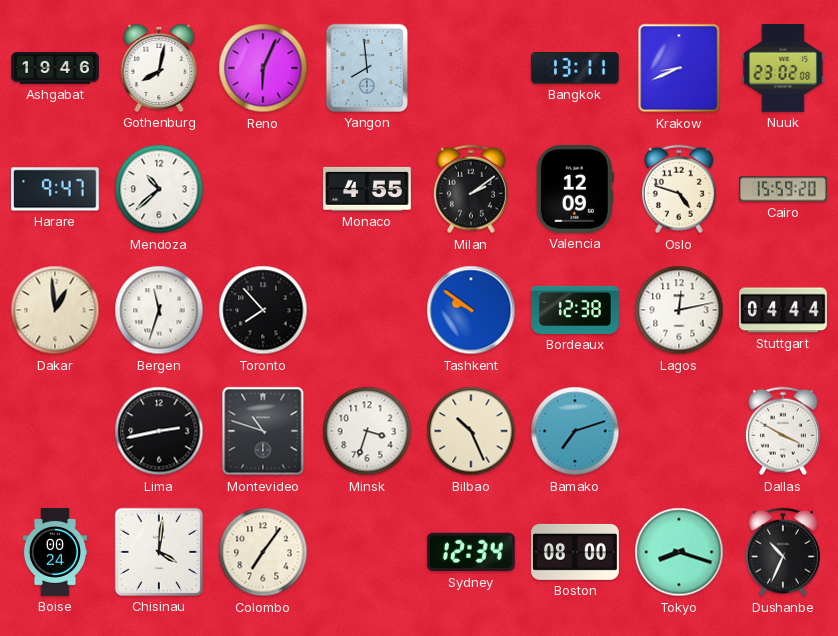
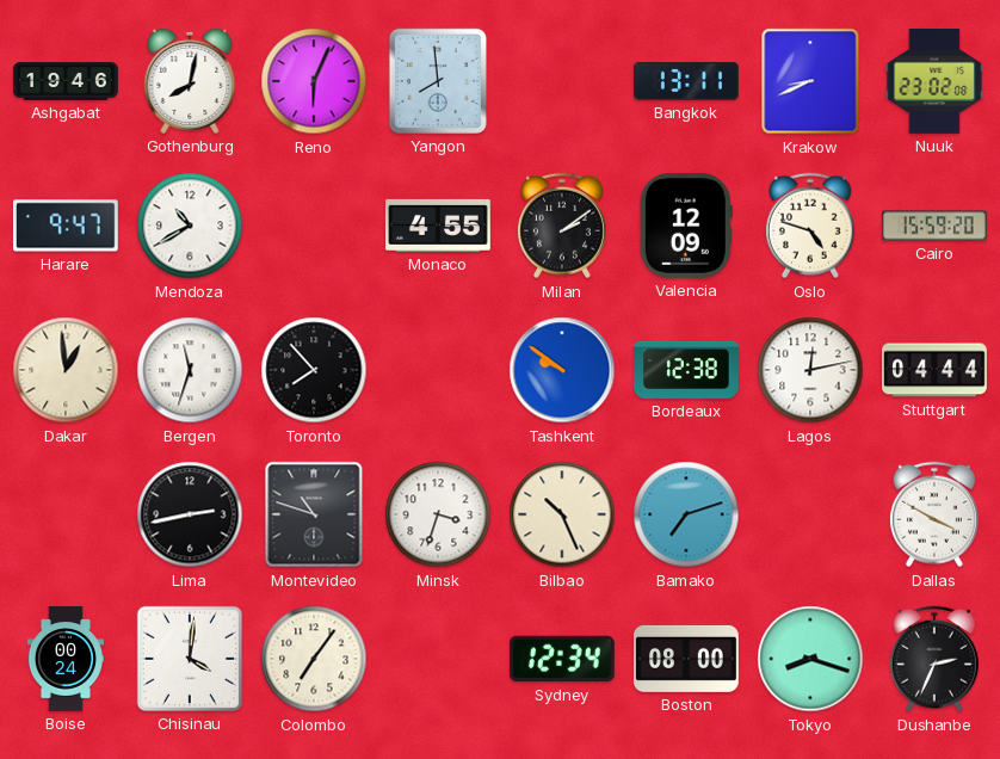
Mendoza: 10:38 -> 10:40 (190, 226)
Dushanbe: 10:34 -> 2:34 (934, 659)
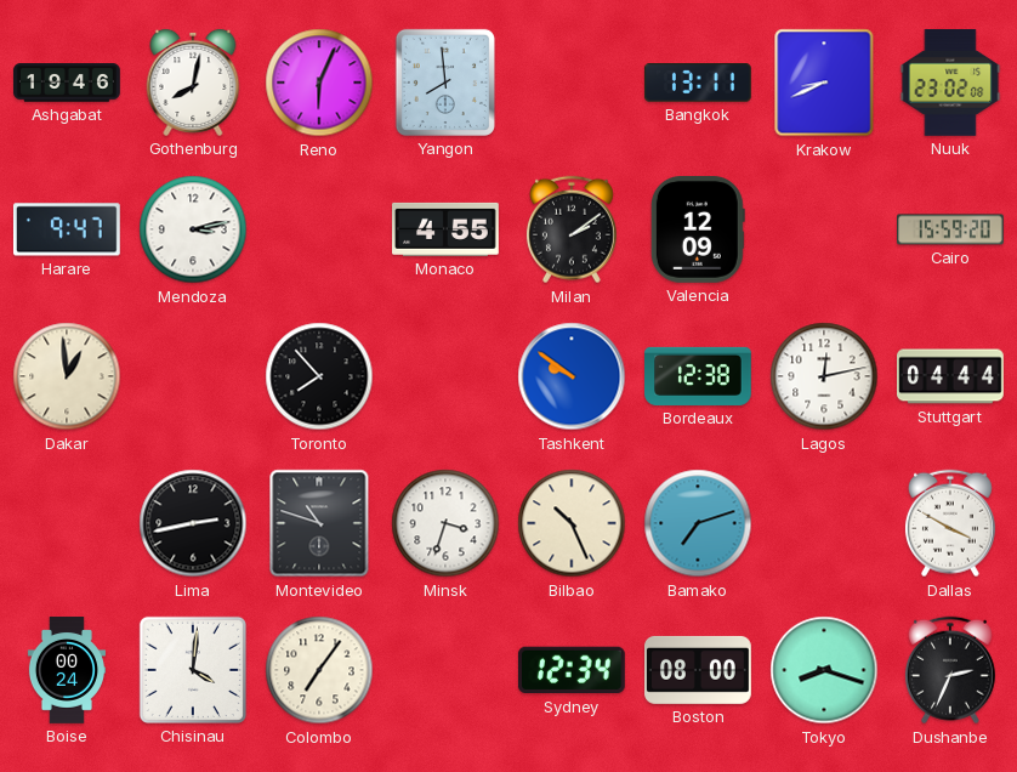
Mendoza: 10:40 -> 3:13 (193, 229)
Oslo: 4:48 -> none (810, 226)
Bergen: 11:33 -> none (190, 370)
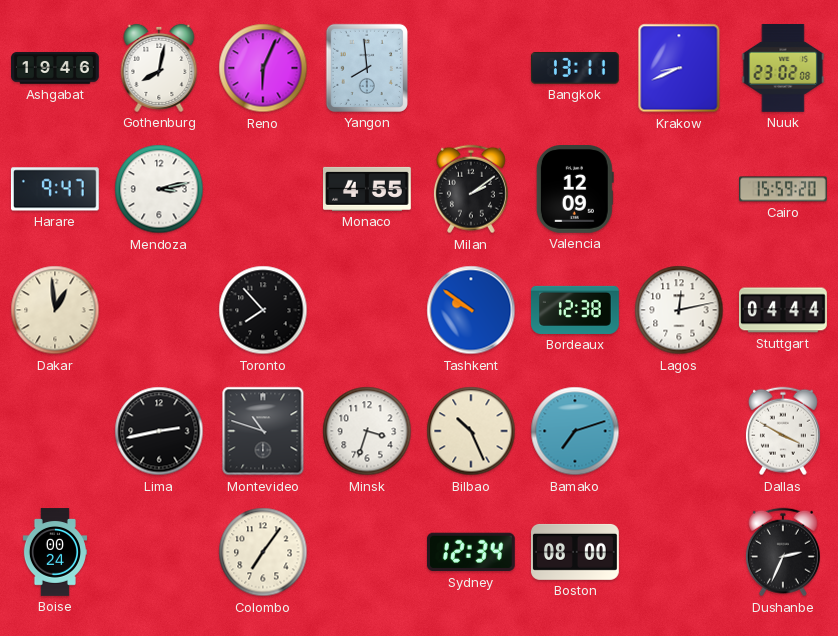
Chisinau: 4:01 -> none (193, 670)
Tokyo: 8:18 -> none (824, 670)
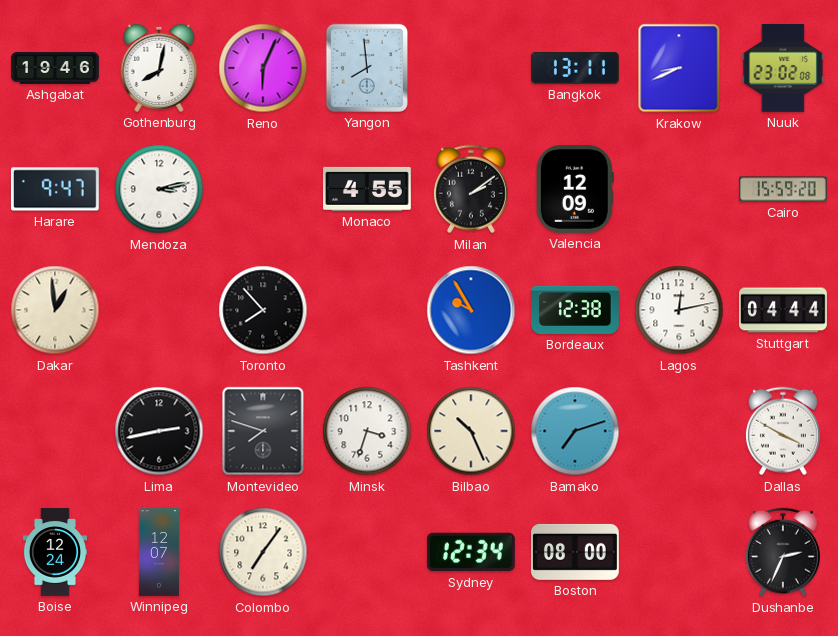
Tashkent: 9:51 -> 9:55 (471, 310)
Montevideo: 10:48 -> 7:48 (263, 431)
Boise: 00:24 -> 12:24 (55, 552)
Winnipeg: none -> 12:07 (159, 552)
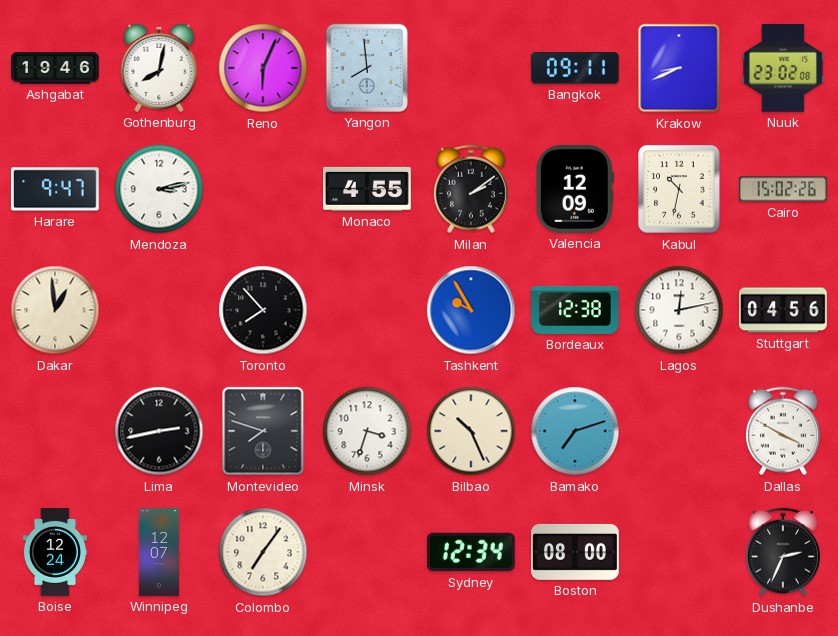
Bangkok: 13:11 -> 09:11 (575, 69)
Kabul: none -> 10:32 (679, 189)
Cairo: 15:59 -> 15:02 (784, 189)
Stuttgart: 04:44 -> 04:56 (784, 310)
